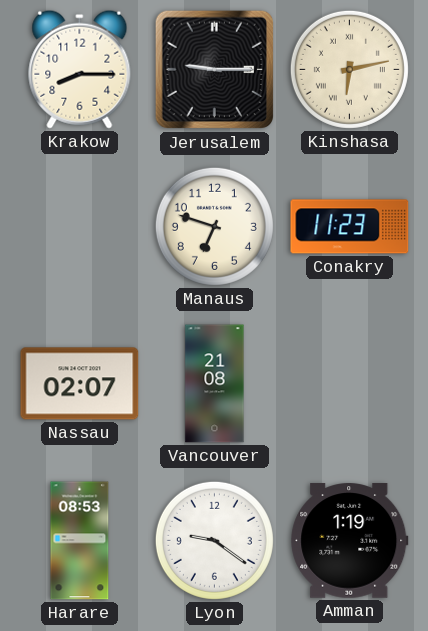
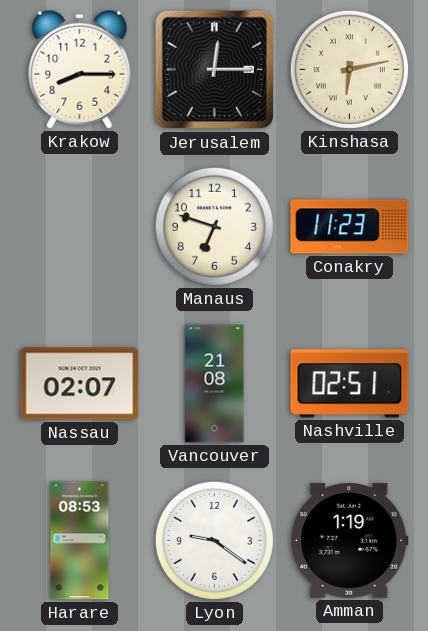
Jerusalem: 9:15 -> 12:15 (215, 70)
Nashville: none -> 02:51 (350, 384)
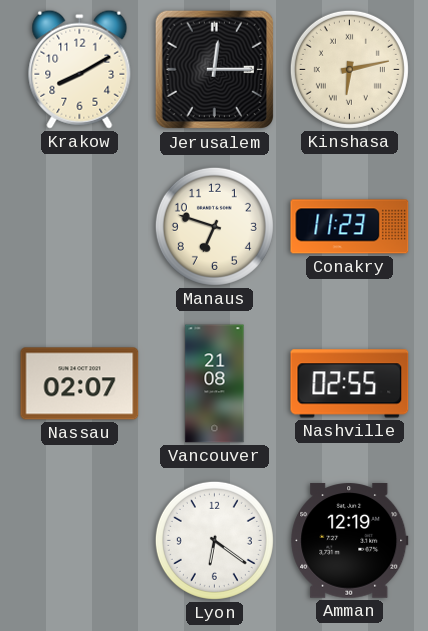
Krakow: 8:15 -> 8:10 (80, 69)
Nashville: 02:51 -> 02:55 (350, 384)
Harare: 08:53 -> none (80, 541)
Lyon: 9:21 -> 6:21 (214, 540)
Amman: 1:19 -> 12:19 (350, 541)
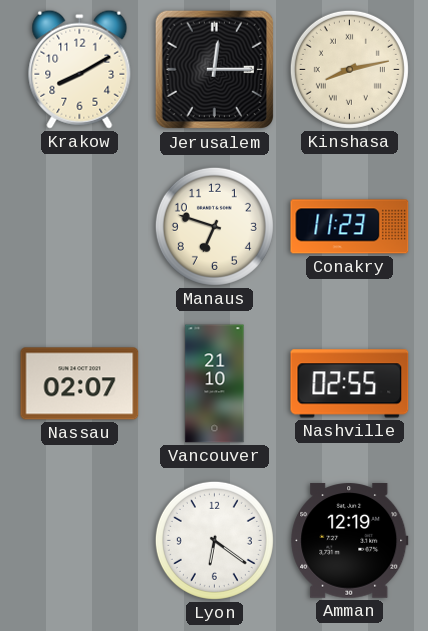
Kinshasa: 6:13 -> 8:13 (349, 69)
Vancouver: 21:08 -> 21:10 (215, 384)
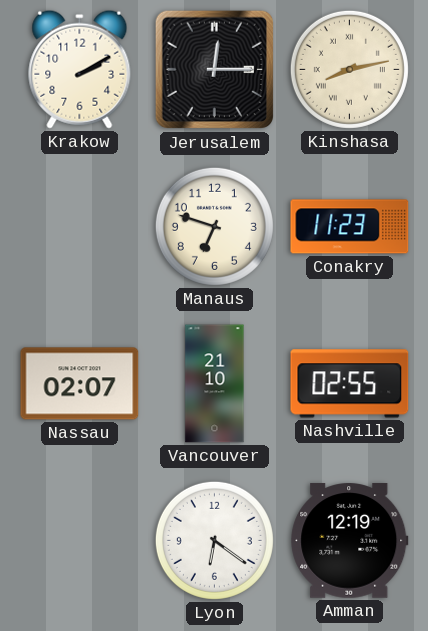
Krakow: 8:10 -> 2:10 (80, 69)
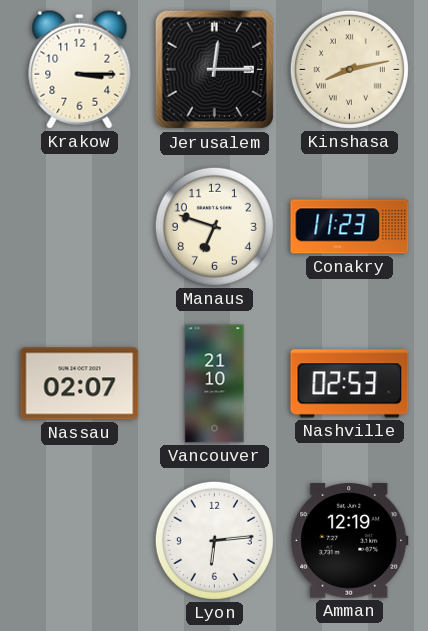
Krakow: 2:10 -> 3:15 (80, 69)
Nashville: 02:55 -> 02:53 (350, 384)
Lyon: 6:21 -> 6:14 (214, 540)
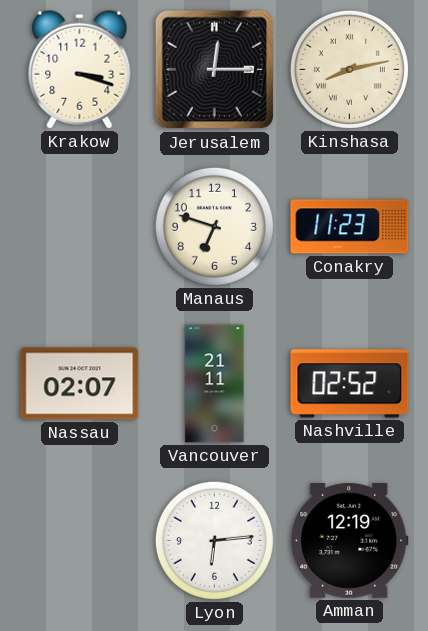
Krakow: 3:15 -> 3:18 (80, 69)
Vancouver: 21:10 -> 21:11 (215, 384)
Nashville: 02:53 -> 02:52 (350, 384)
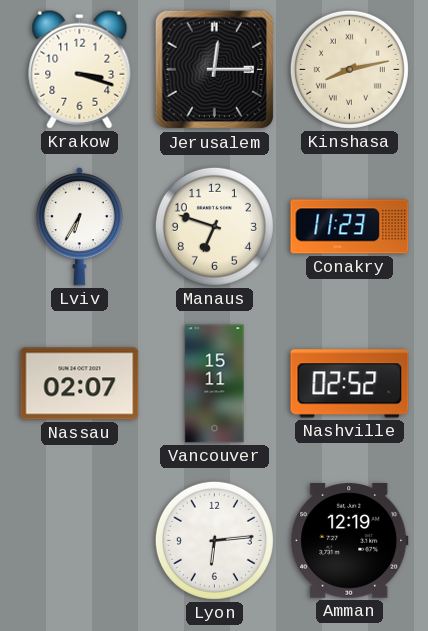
Lviv: none -> 6:35 (79, 227)
Vancouver: 21:11 -> 15:11 (215, 384)
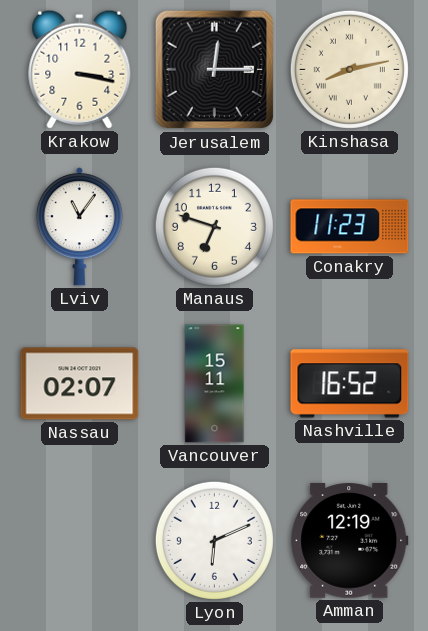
Krakow: 3:18 -> 3:17 (80, 69)
Lviv: 6:35 -> 11:06 (79, 227)
Nashville: 02:52 -> 16:52 (350, 384)
Lyon: 6:14 -> 6:11 (214, 540)
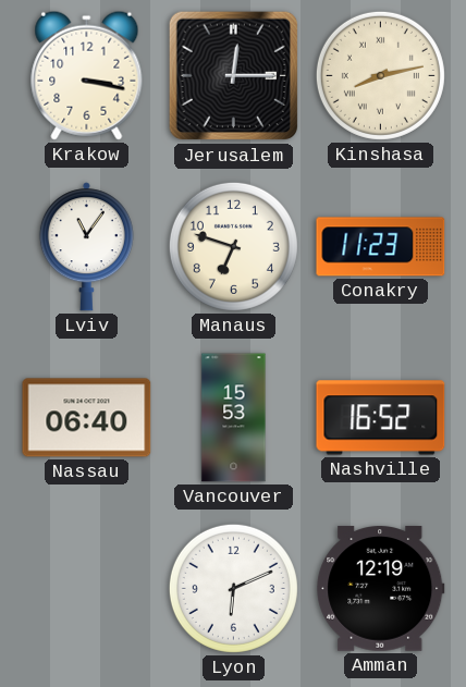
Nassau: 02:07 -> 06:40 (87, 418)
Vancouver: 15:11 -> 15:53 (234, 418)
